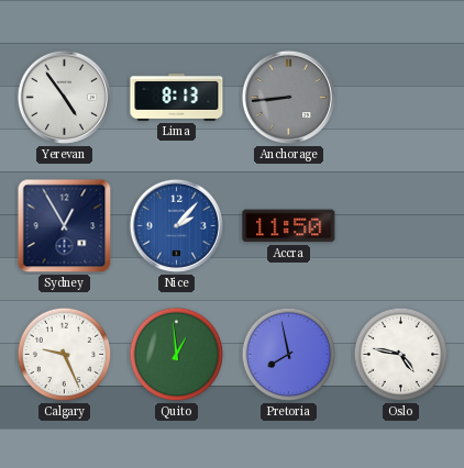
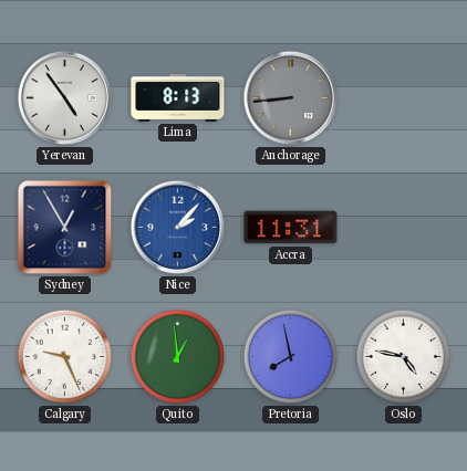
Accra: 11:50 -> 11:31 (291, 228)
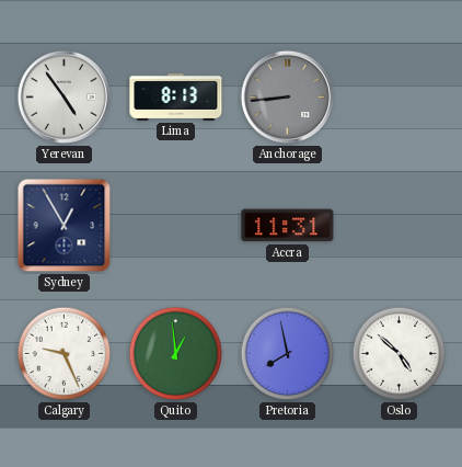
Nice: 2:07 -> none (177, 227)
Oslo: 4:47 -> 4:52 (400, 354)
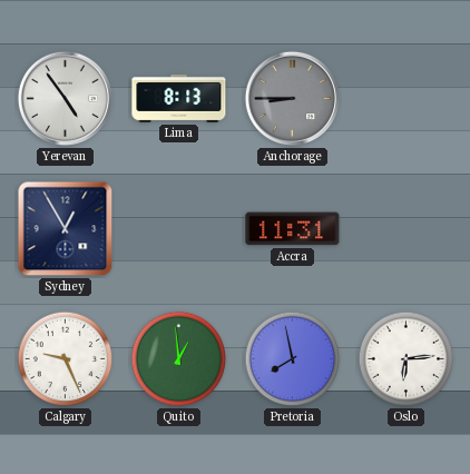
Anchorage: 8:44 -> 8:45 (292, 98)
Oslo: 4:52 -> 6:14 (407, 359)
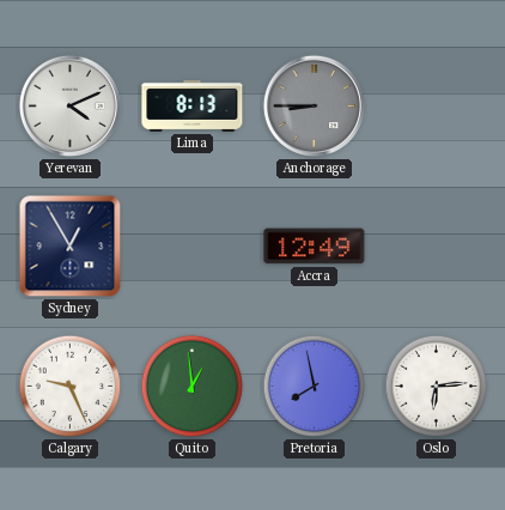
Yerevan: 4:54 -> 4:11 (69, 105)
Accra: 11:31 -> 12:49 (315, 247)
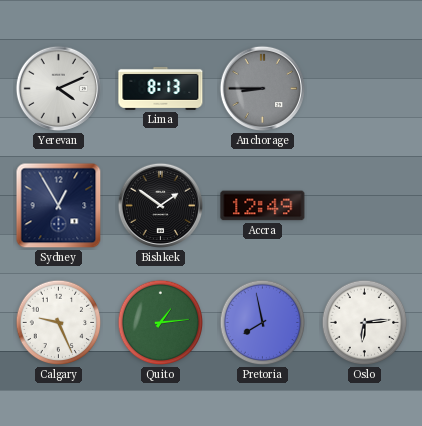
Bishkek: none -> 1:51 (160, 205)
Quito: 12:59 -> 1:14 (161, 323)
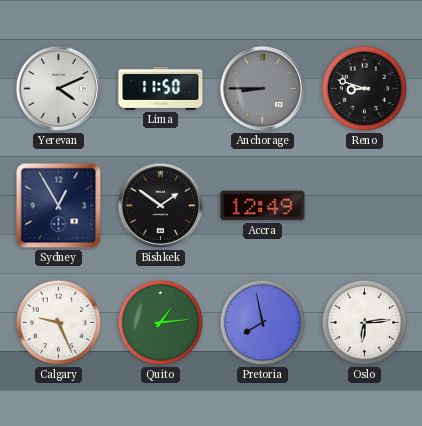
Lima: 8:13 -> 11:50 (161, 88)
Reno: none -> 8:48 (365, 89)
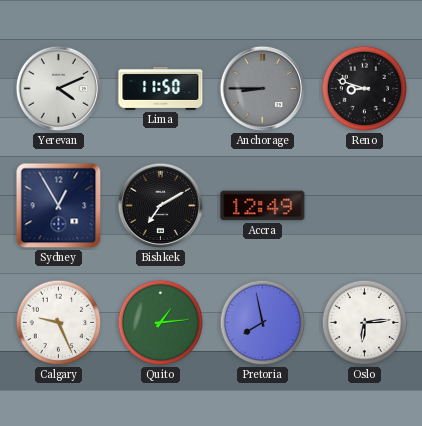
Bishkek: 1:51 -> 7:10 (160, 205)
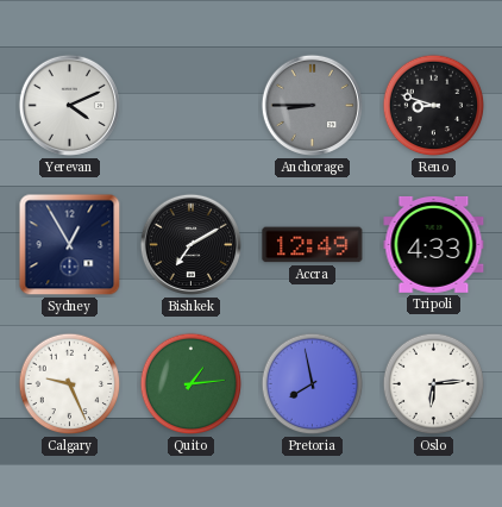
Lima: 11:50 -> none (161, 88)
Tripoli: none -> 4:33 (434, 244)
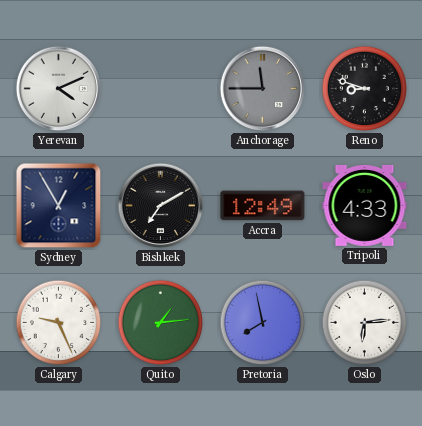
Anchorage: 8:45 -> 11:45 (262, 88)
